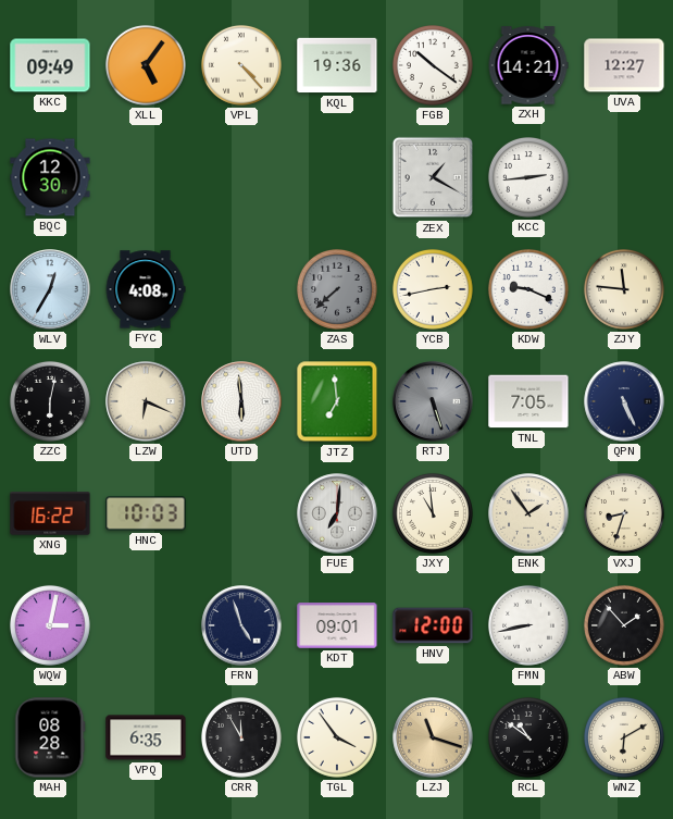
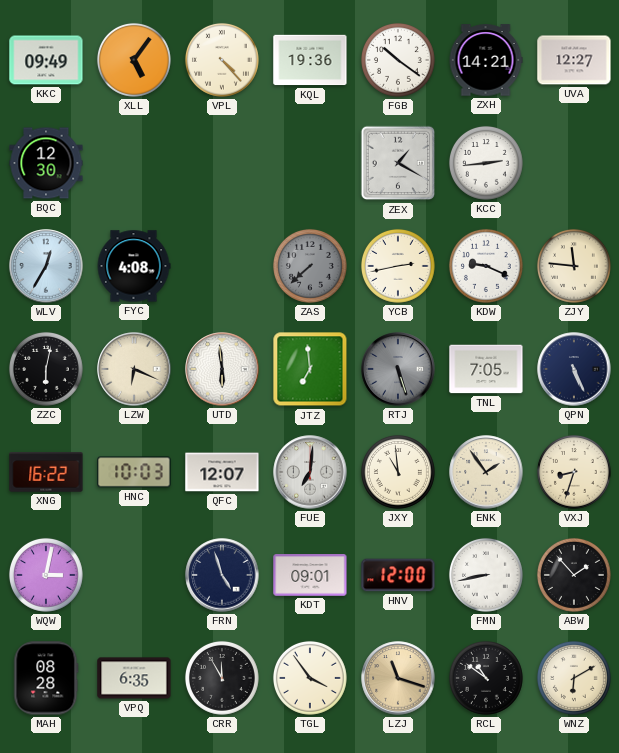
QFC: none -> 12:07 (222, 472)
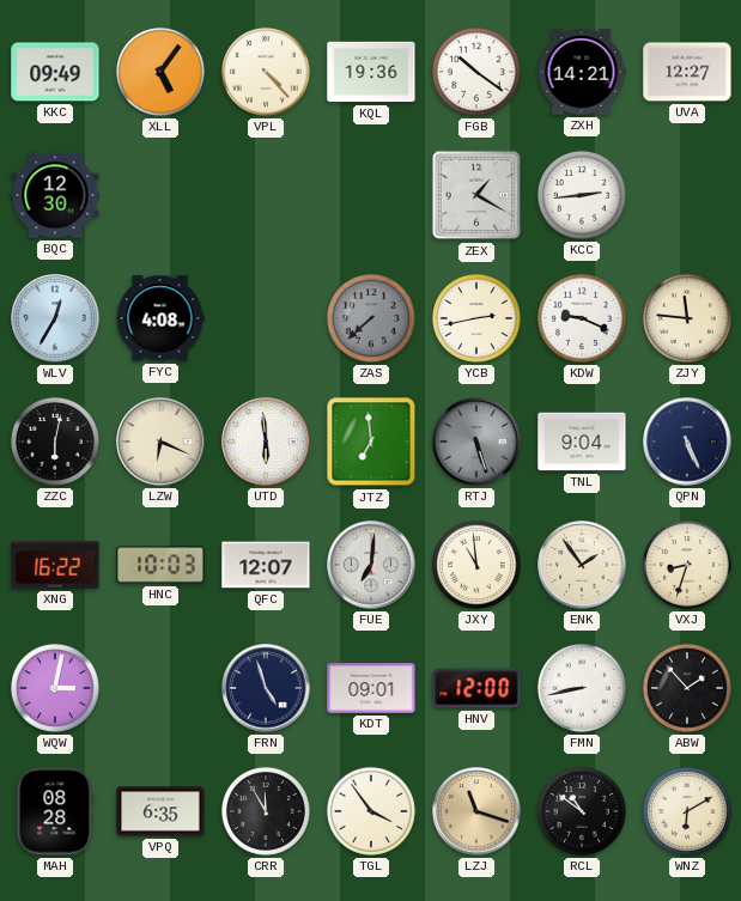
TNL: 7:05 -> 9:04 (582, 442)
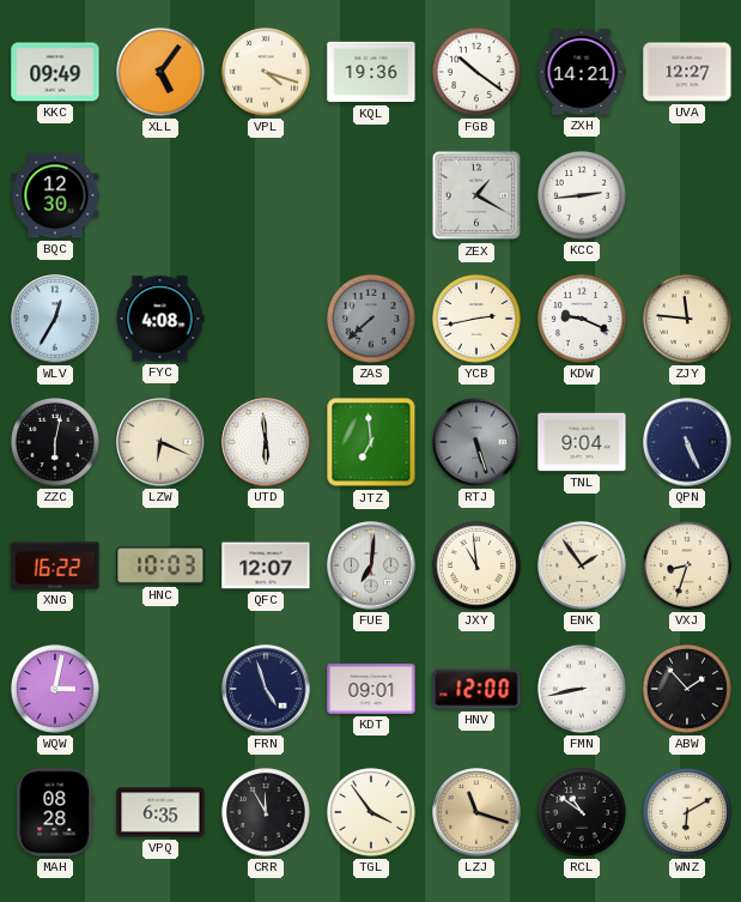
VPL: 4:23 -> 4:18 (266, 72)
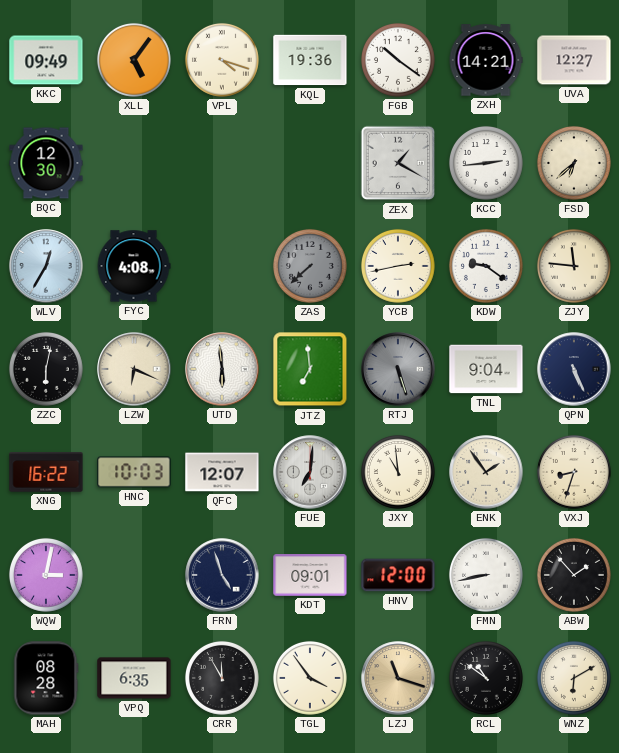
FSD: none -> 6:38 (574, 163)
KDW: 9:19 -> 9:21 (486, 266)
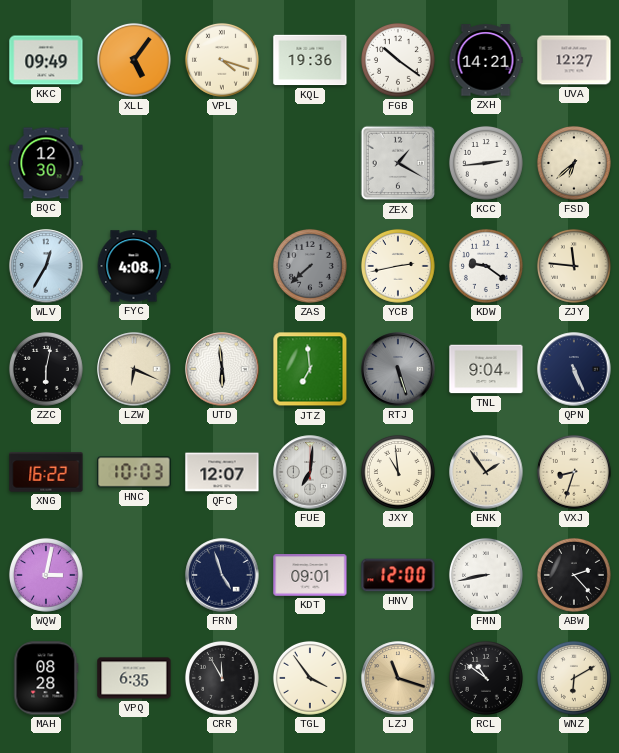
ABW: 1:53 -> 2:23 (574, 575)
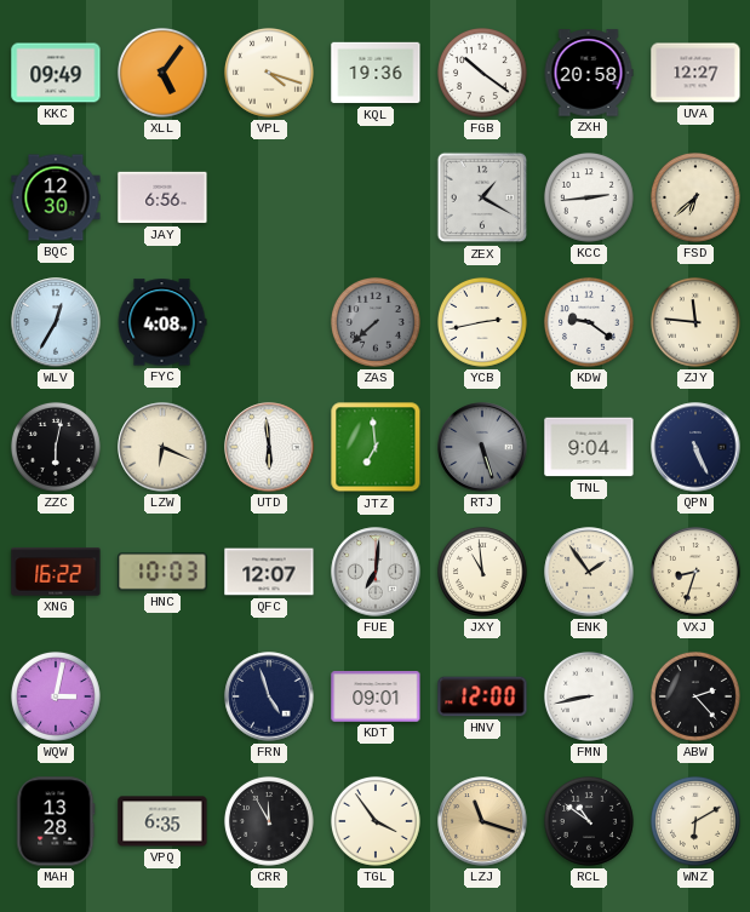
ZXH: 14:21 -> 20:58 (589, 73)
JAY: none -> 6:56 (162, 197)
MAH: 08:28 -> 13:28 (56, 821)
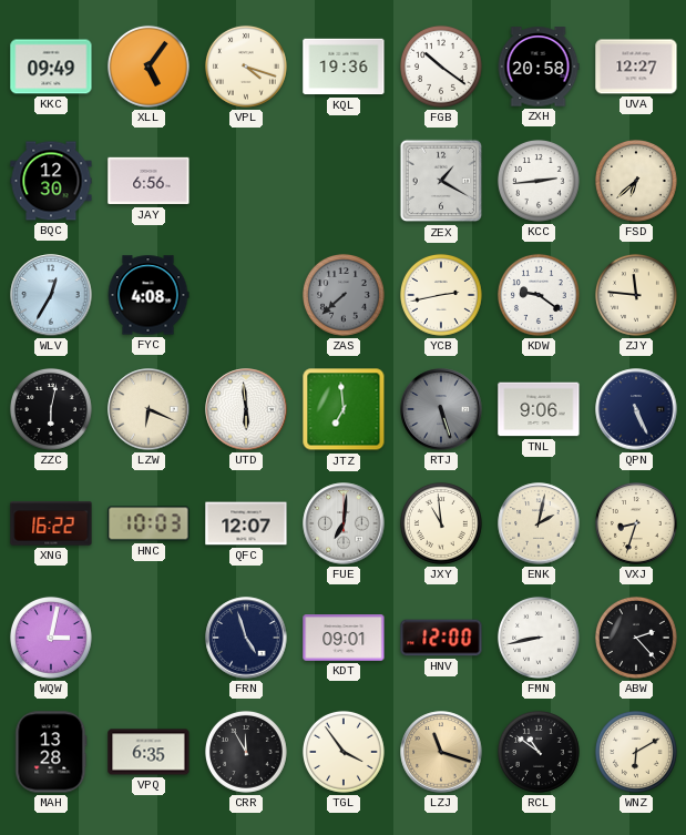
TNL: 9:04 -> 9:06 (539, 409)
ENK: 1:54 -> 2:02 (539, 523)
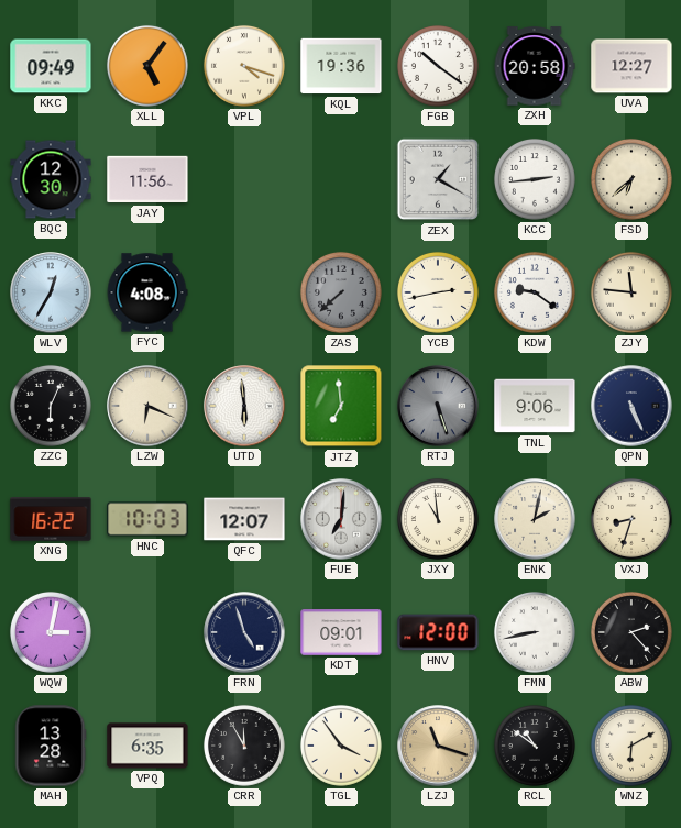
JAY: 6:56 -> 11:56 (147, 179)
ZZC: 6:02 -> 6:04 (51, 406)
